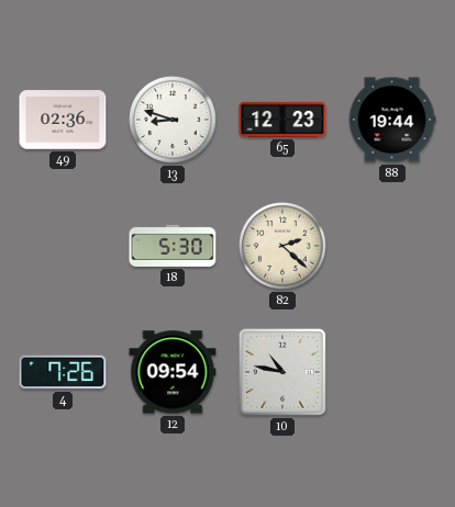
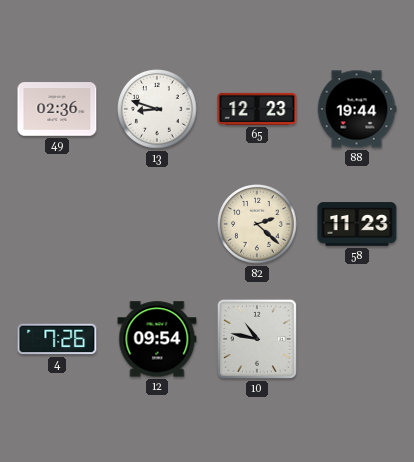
18: 5:30 -> none (173, 246)
58: none -> 11:23 (357, 224)
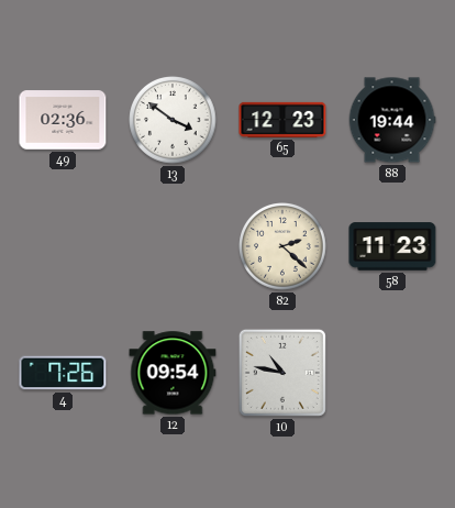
13: 8:48 -> 3:51 (173, 120)
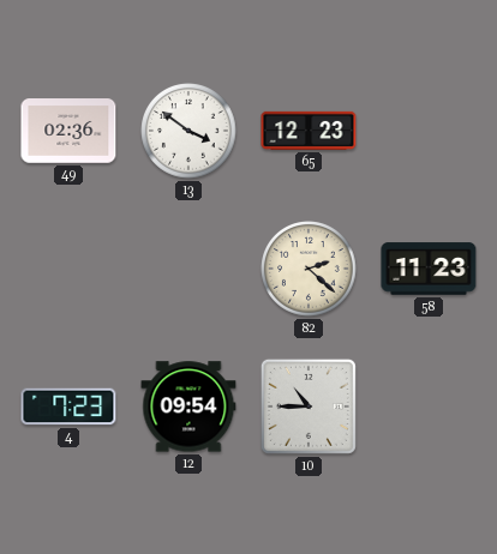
88: 19:44 -> none (392, 120)
4: 7:26 -> 7:23 (68, 407)
10: 10:47 -> 10:45 (309, 407)
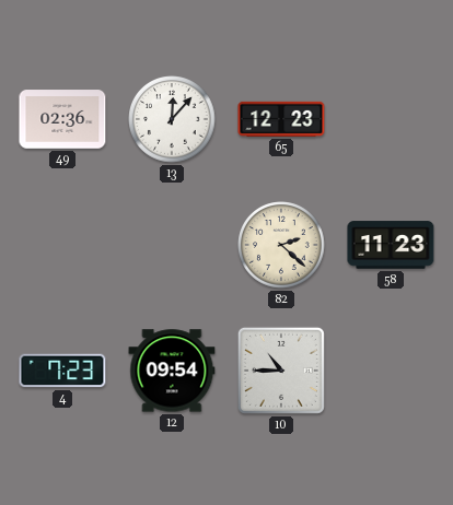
13: 3:51 -> 12:07 (172, 119)
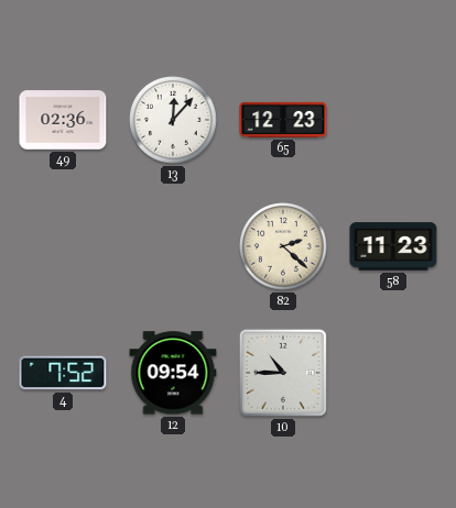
4: 7:23 -> 7:52 (63, 373)
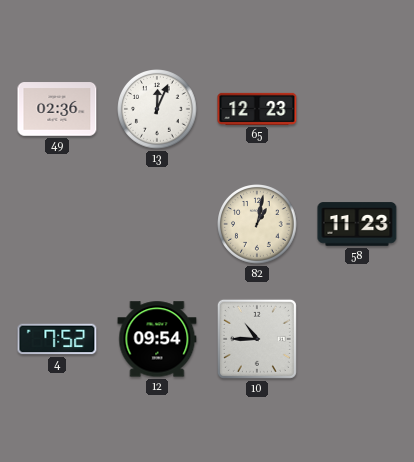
13: 12:07 -> 12:04 (157, 109)
82: 2:22 -> 1:02 (257, 224)
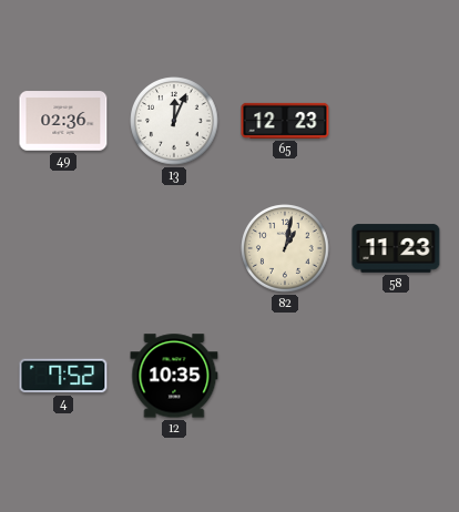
12: 09:54 -> 10:35 (174, 376)
10: 10:45 -> none (257, 339)
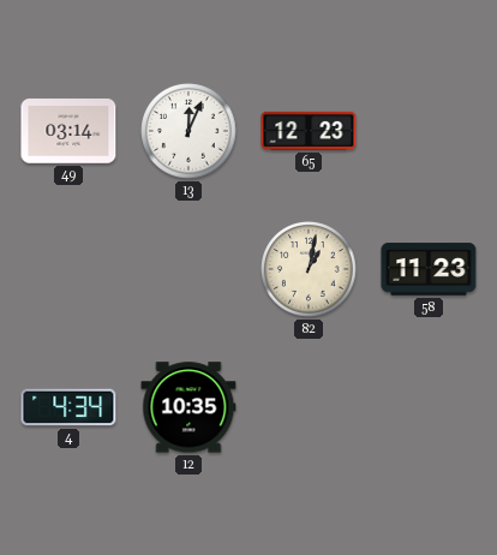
49: 02:36 -> 03:14 (68, 131)
4: 7:52 -> 4:34 (68, 407)
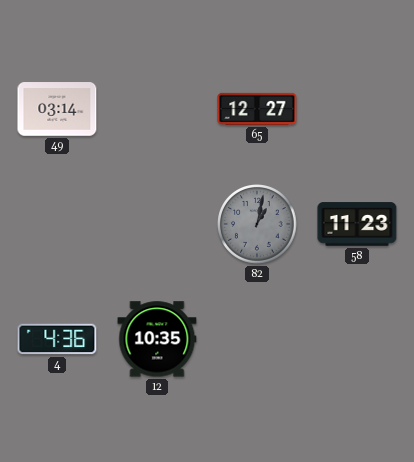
13: 12:04 -> none (188, 131)
65: 12:23 -> 12:27 (257, 109)
82 dial: cream -> grey (257, 224)
4: 4:34 -> 4:36 (57, 339)
